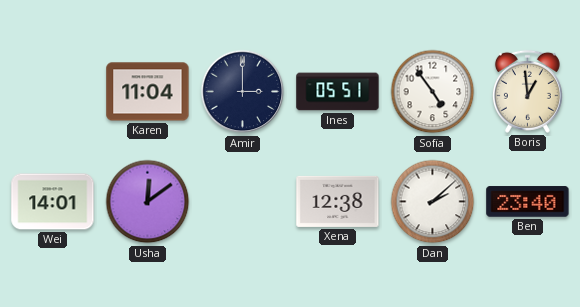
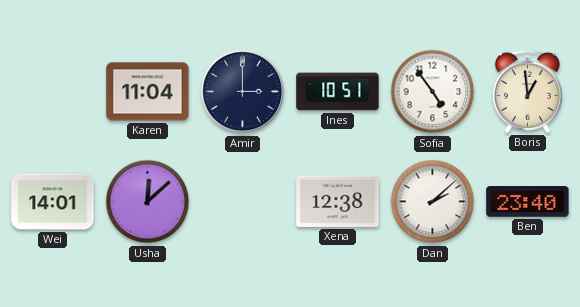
Ines: 05:51 -> 10:51 (338, 92)
Usha: 12:09 -> 12:08 (148, 202)
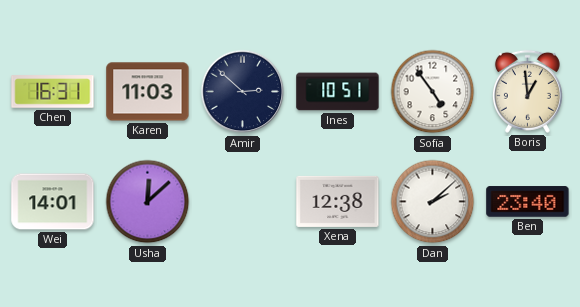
Chen: none -> 16:31 (53, 92)
Karen: 11:04 -> 11:03 (148, 92)
Amir: 3:00 -> 2:52 (243, 92)
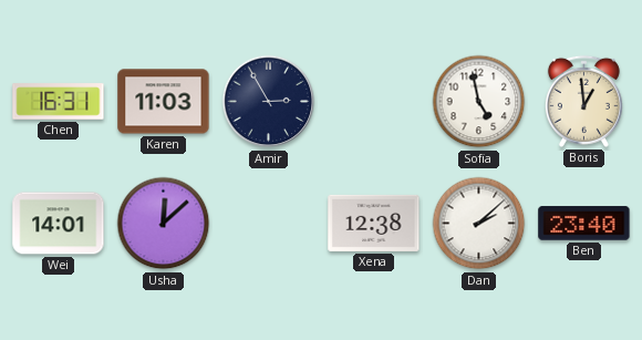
Amir: 2:52 -> 2:55 (269, 102)
Ines: 10:51 -> none (338, 92)
Sofia: 4:54 -> 4:58 (479, 102)
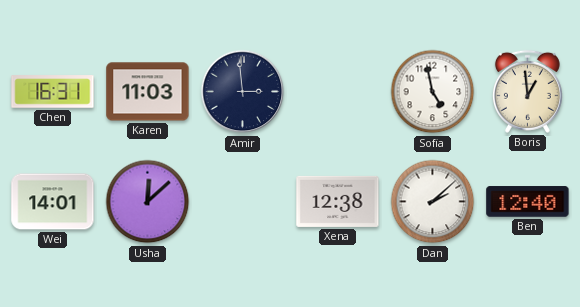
Amir: 2:55 -> 2:59 (243, 92)
Ben: 23:40 -> 12:40 (528, 202)
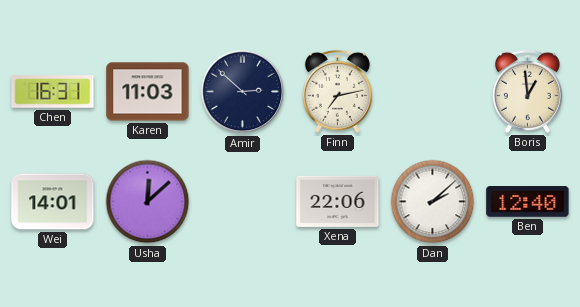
Amir: 2:59 -> 2:52 (243, 92)
Finn: none -> 7:13 (337, 91)
Sofia: 4:58 -> none (433, 92)
Xena: 12:38 -> 22:06 (338, 201)
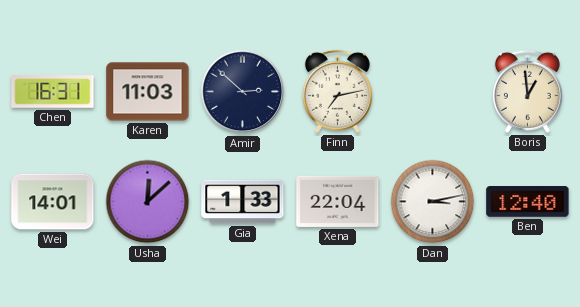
Gia: none -> 1:33 (243, 202)
Xena: 22:06 -> 22:04 (338, 201)
Dan: 2:08 -> 3:13 (433, 202)
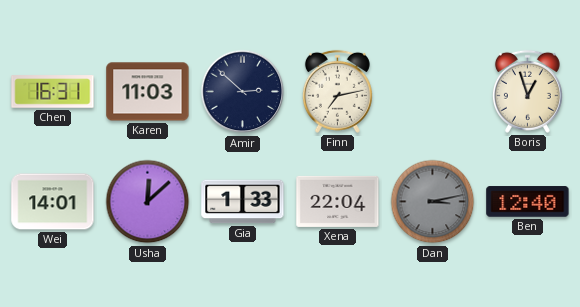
Boris: 12:59 -> 12:57 (527, 91)
Dan dial: white -> grey (433, 202)
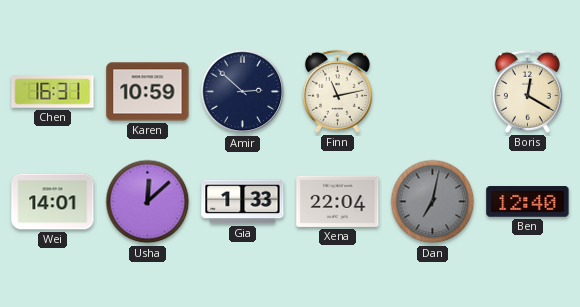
Karen: 11:03 -> 10:59 (148, 92)
Finn: 7:13 -> 11:13 (337, 91)
Boris: 12:57 -> 12:20 (527, 91)
Dan: 3:13 -> 7:02 (433, 202)
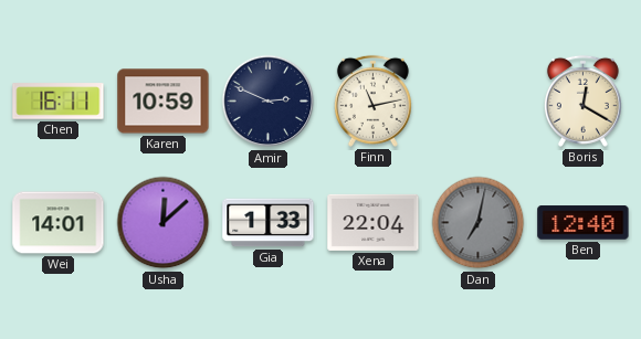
Chen: 16:31 -> 16:11 (59, 102)
Amir: 2:52 -> 2:49 (269, 102)
